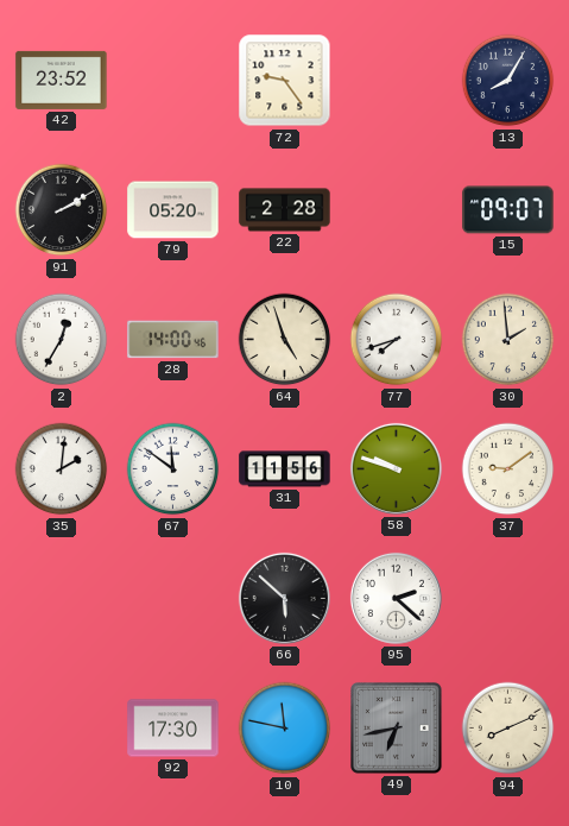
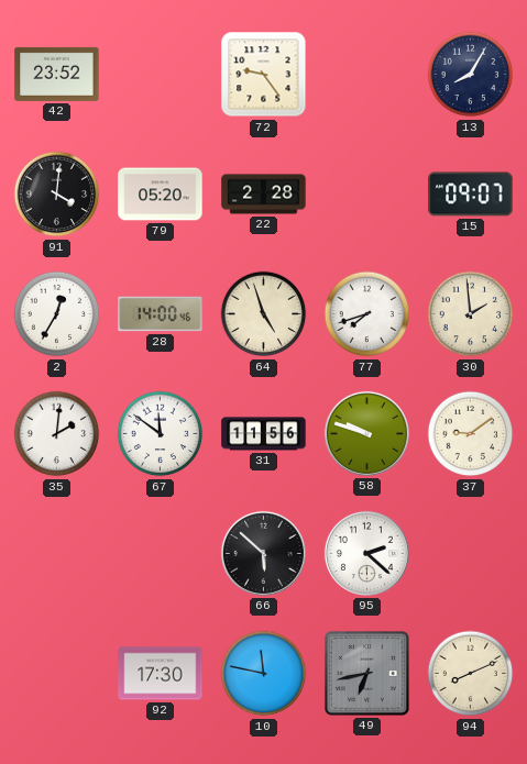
91: 2:10 -> 4:01 (57, 195)
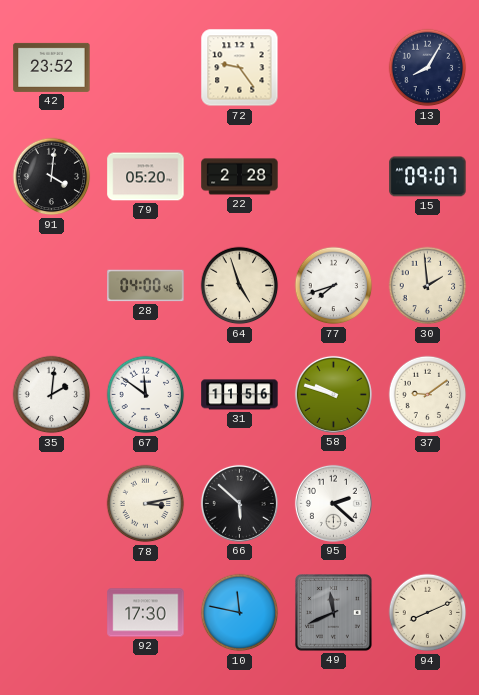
2: 12:35 -> none (57, 314)
28: 14:00 -> 04:00 (146, 286)
78: none -> 3:13 (146, 504)
49: 6:43 -> 11:41 (334, 613)
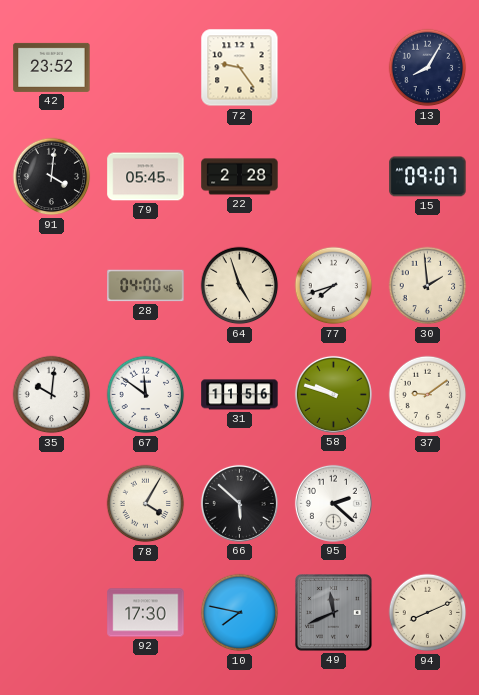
79: 05:20 -> 05:45 (146, 177)
35: 2:01 -> 10:01 (52, 395)
78: 3:13 -> 4:05 (146, 504)
10: 11:47 -> 7:47 (240, 613)
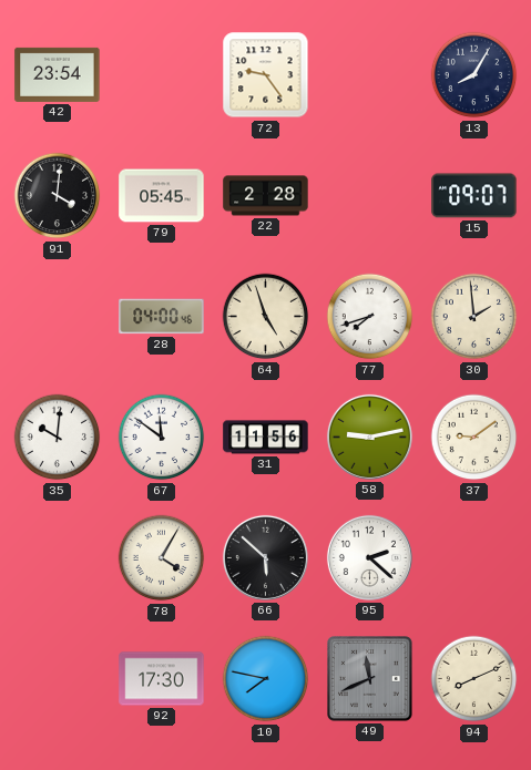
42: 23:52 -> 23:54 (58, 74)
58: 9:48 -> 9:13 (369, 437)
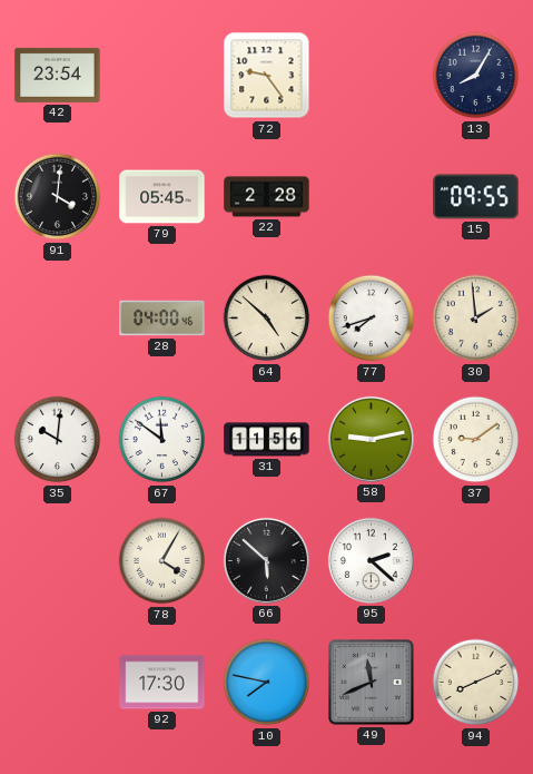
15: 09:07 -> 09:55 (476, 197)
64: 4:57 -> 4:52 (267, 319)
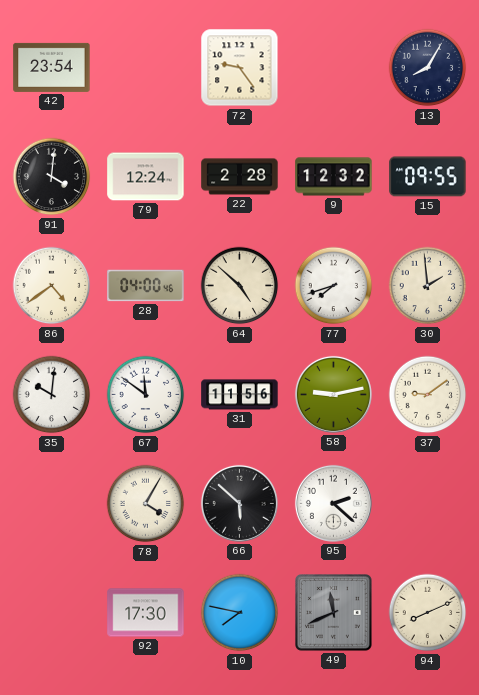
79: 05:45 -> 12:24 (146, 177)
9: none -> 12:32 (334, 177)
86: none -> 4:39 (52, 286)
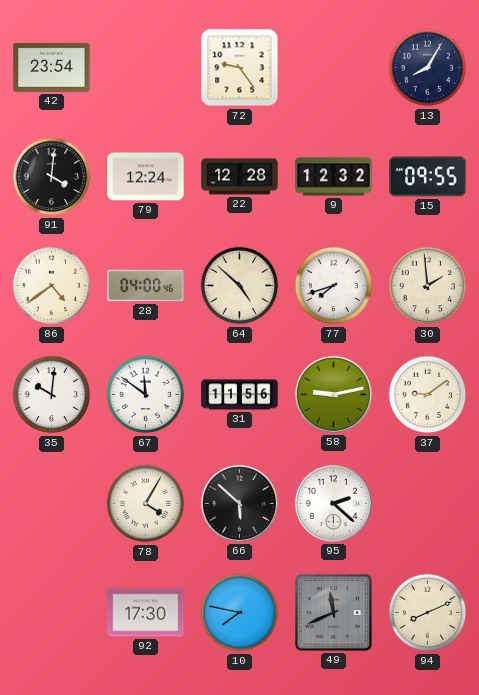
22: 2:28 -> 12:28 (240, 177)
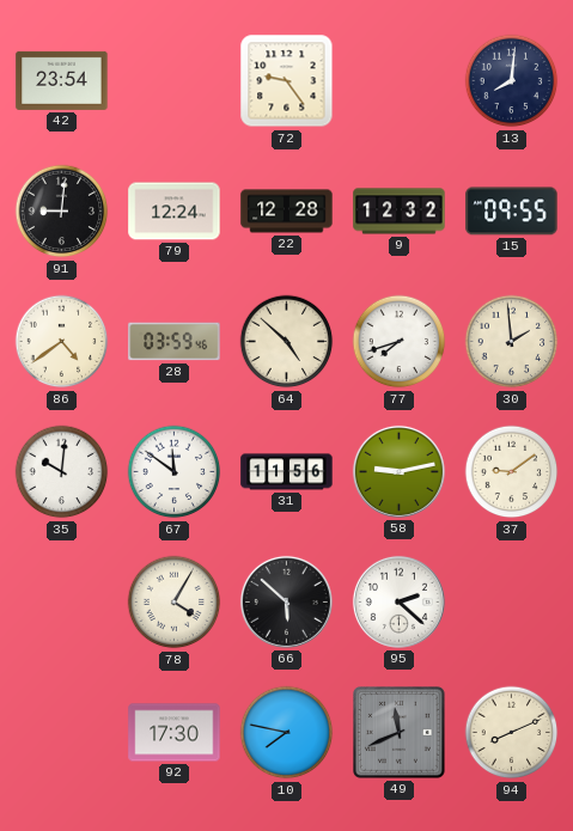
13: 8:05 -> 8:01 (512, 81)
91: 4:01 -> 9:01 (62, 212)
28: 04:00 -> 03:59 (175, 342)
